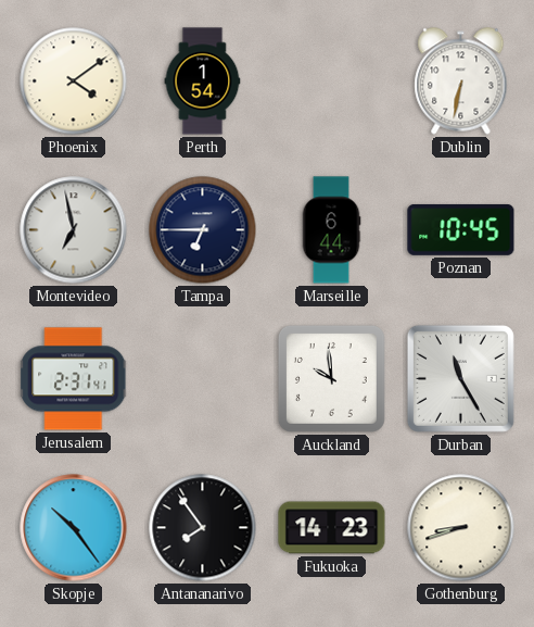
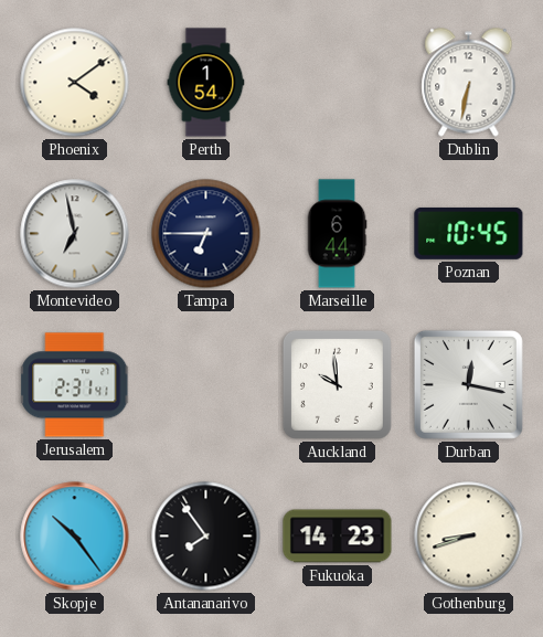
Durban: 11:25 -> 12:17 (468, 384)
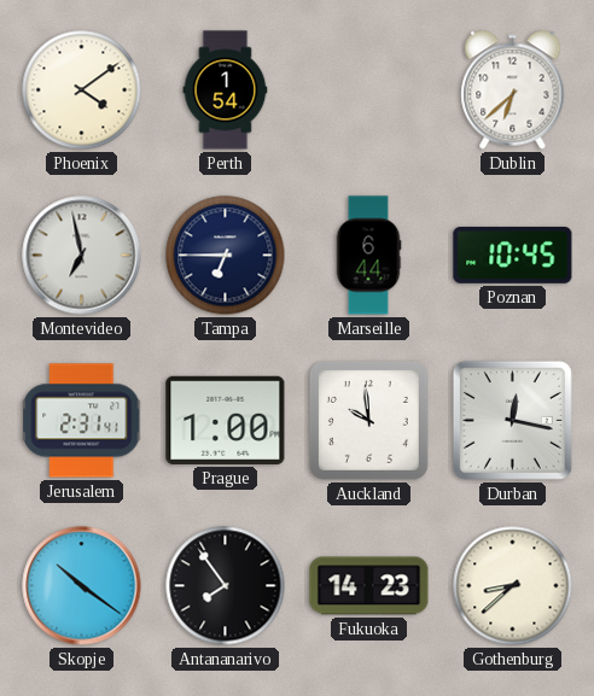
Dublin: 6:32 -> 6:38 (513, 90)
Prague: none -> 1:00 (226, 420)
Skopje: 10:24 -> 10:21 (82, 586)
Gothenburg: 8:42 -> 8:38 (513, 586)
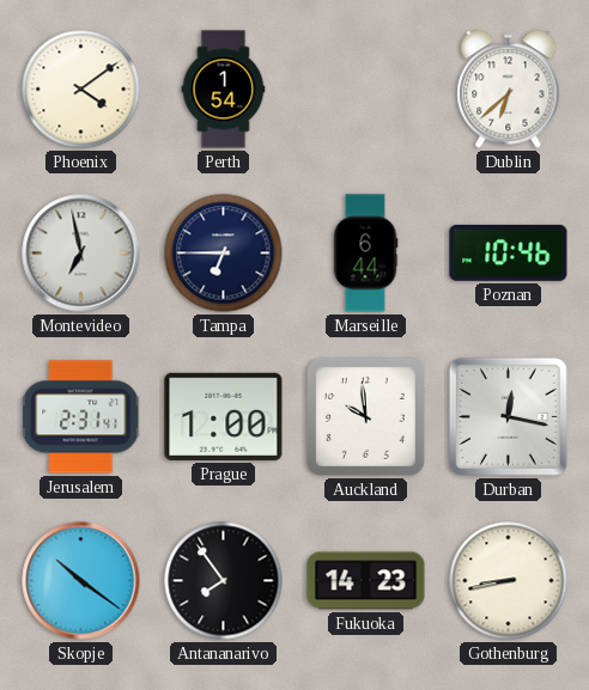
Poznan: 10:45 -> 10:46 (509, 252)
Gothenburg: 8:38 -> 8:43 (509, 581)
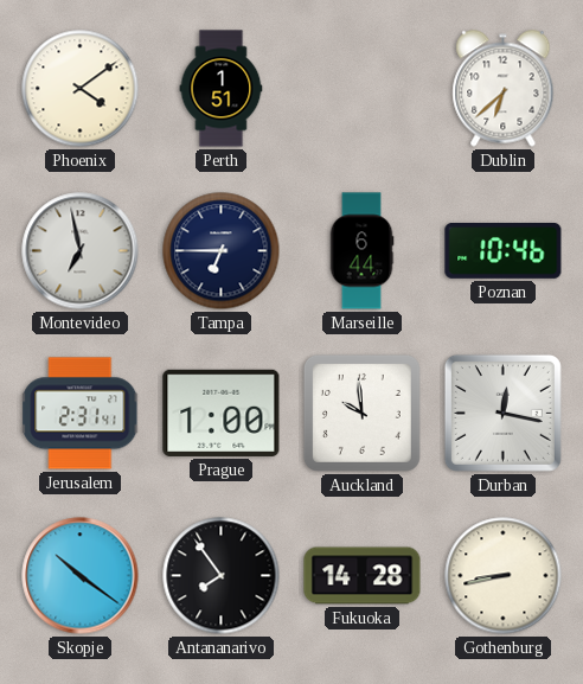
Perth: 1:54 -> 1:51 (222, 89)
Fukuoka: 14:23 -> 14:28 (363, 576)
